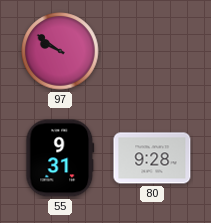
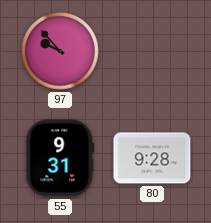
97: 9:51 -> 9:53 (60, 51)
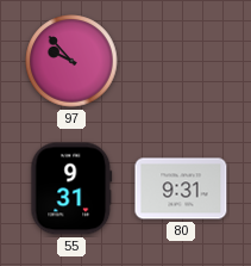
80: 9:28 -> 9:31 (181, 188)
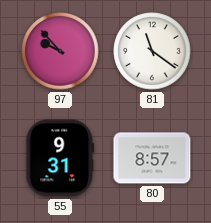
81: none -> 11:21 (152, 51)
80: 9:31 -> 8:57 (152, 158)
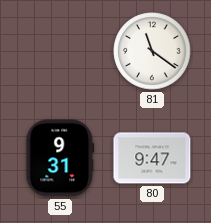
97: 9:53 -> none (60, 51)
80: 8:57 -> 9:47 (152, 158)
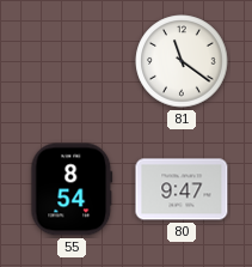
55: 9:31 -> 8:54 (72, 189)
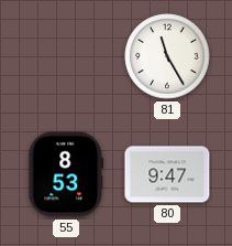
81: 11:21 -> 11:25 (167, 56)
55: 8:54 -> 8:53 (66, 174)
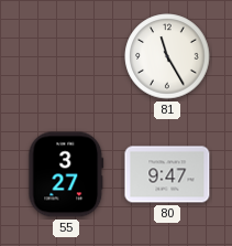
55: 8:53 -> 3:27 (66, 174)
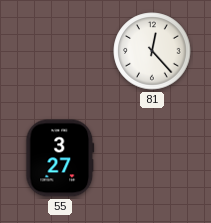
81: 11:25 -> 12:23 (152, 51)
80: 9:47 -> none (167, 174)
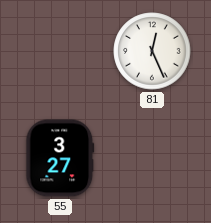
81: 12:23 -> 12:26 (152, 51)
